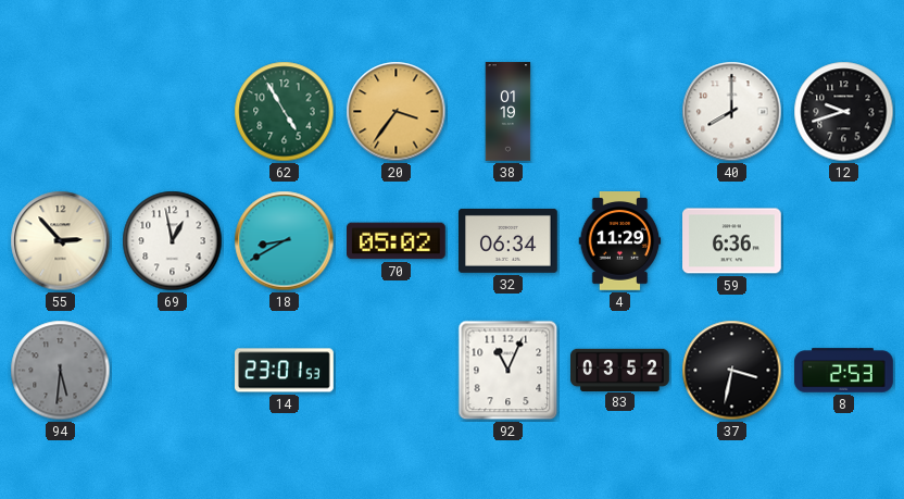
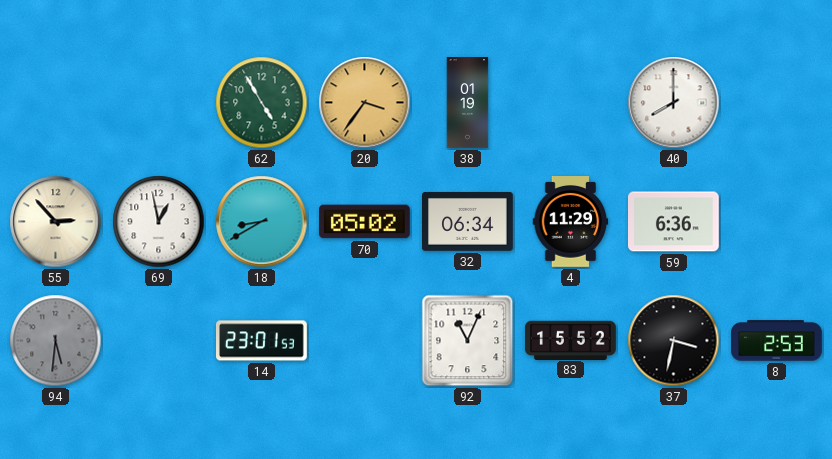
12: 9:42 -> none (844, 112)
83: 03:52 -> 15:52 (571, 340)
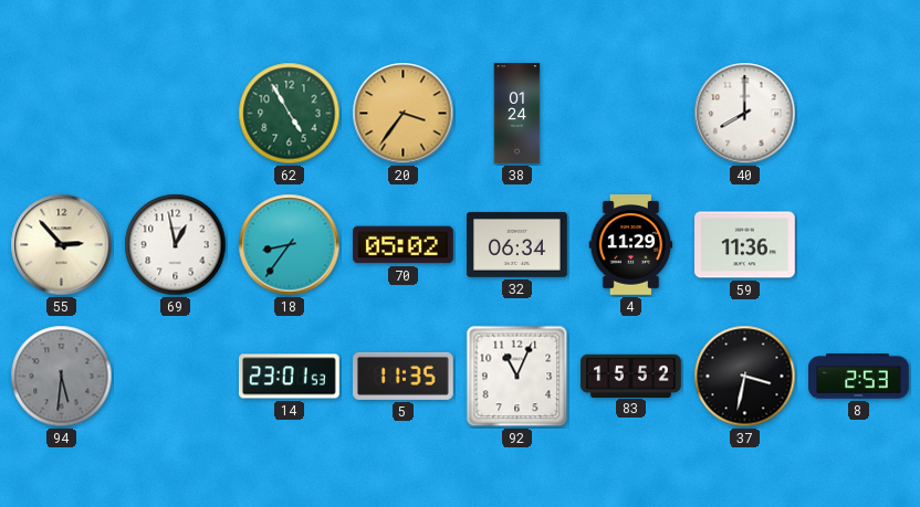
38: 01:19 -> 01:24 (517, 114)
18: 8:40 -> 8:36 (290, 245)
59: 6:36 -> 11:36 (745, 245)
5: none -> 11:35 (404, 376)
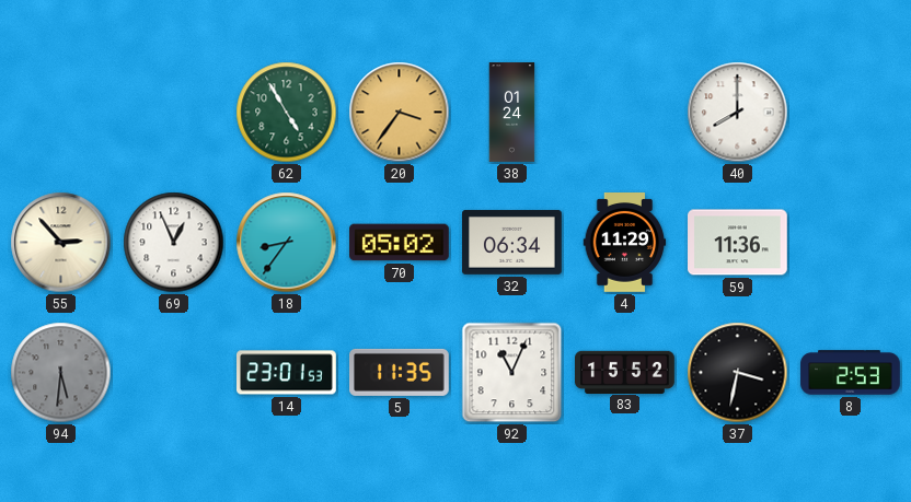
69: 12:58 -> 12:56 (174, 243)
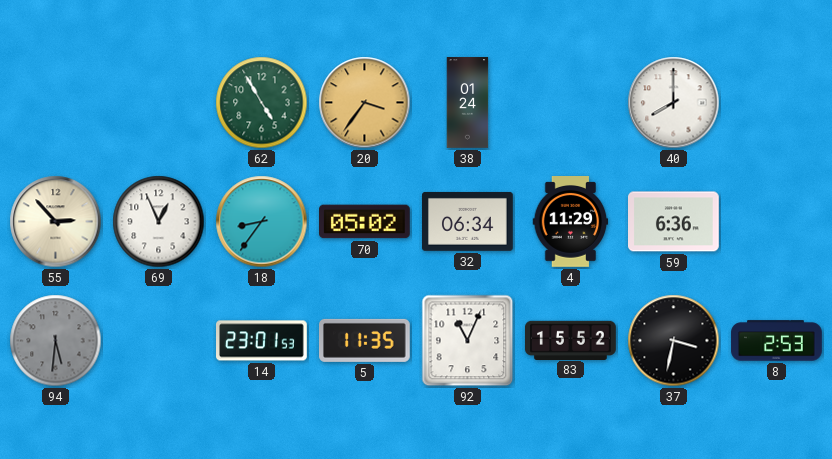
59: 11:36 -> 6:36 (674, 222)
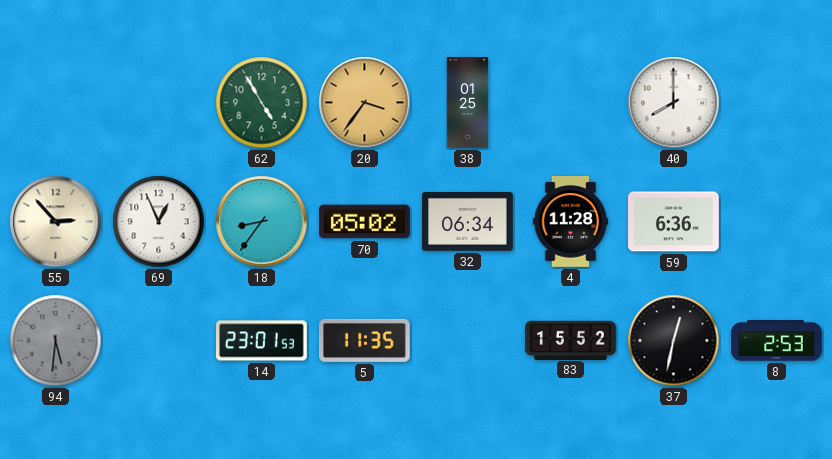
38: 01:24 -> 01:25 (468, 103)
4: 11:29 -> 11:28 (571, 222)
92: 11:04 -> none (468, 341)
37: 3:32 -> 12:32 (674, 341)
